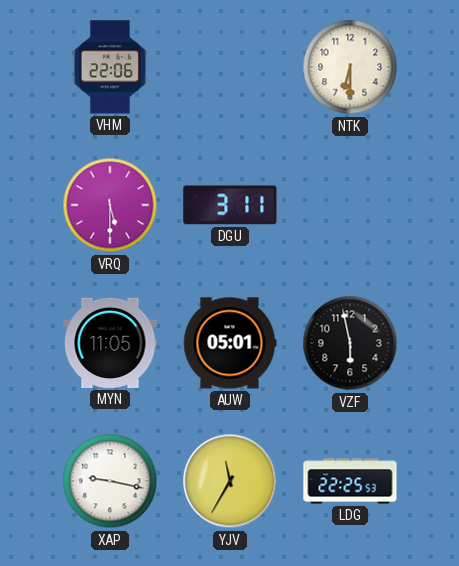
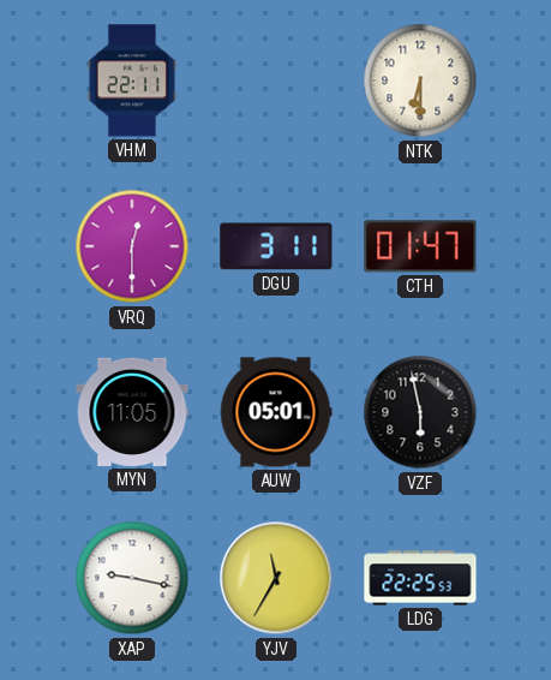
VHM: 22:06 -> 22:11 (132, 80)
VRQ: 5:30 -> 12:30 (132, 246)
CTH: none -> 01:47 (420, 246)
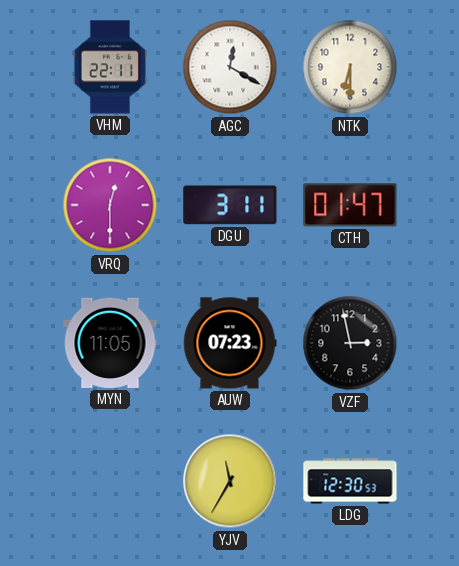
AGC: none -> 12:20 (230, 67)
AUW: 05:01 -> 07:23 (230, 343)
VZF: 5:58 -> 2:58 (350, 343)
XAP: 9:17 -> none (132, 578)
LDG: 22:25 -> 12:30 (350, 481)
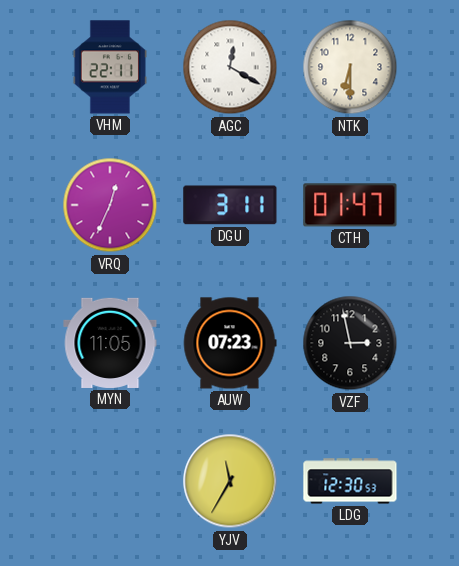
VRQ: 12:30 -> 12:34 (110, 205)
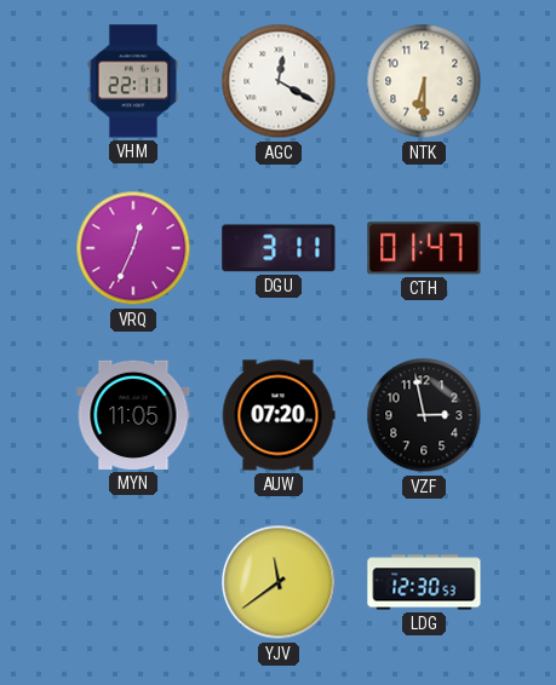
AUW: 07:23 -> 07:20 (279, 415)
YJV: 11:35 -> 11:39 (279, 582)
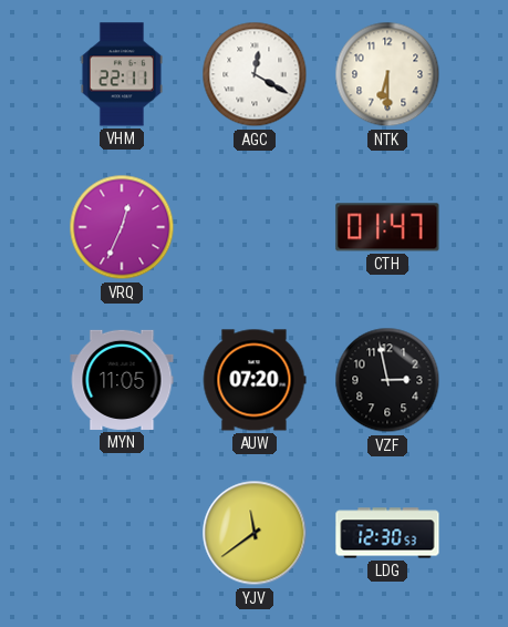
DGU: 3:11 -> none (279, 248)
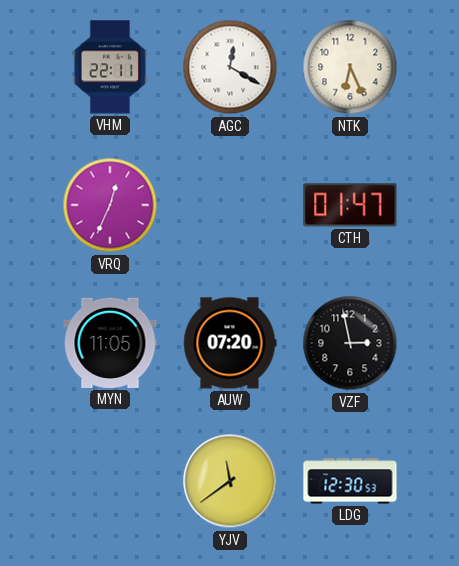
NTK: 6:30 -> 6:26 (350, 67)
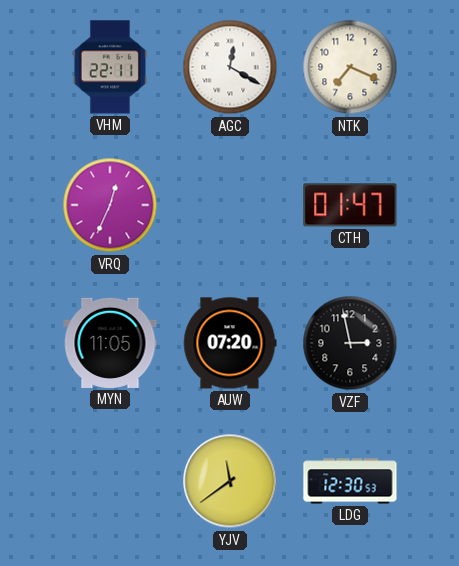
NTK: 6:26 -> 7:19 (350, 67)
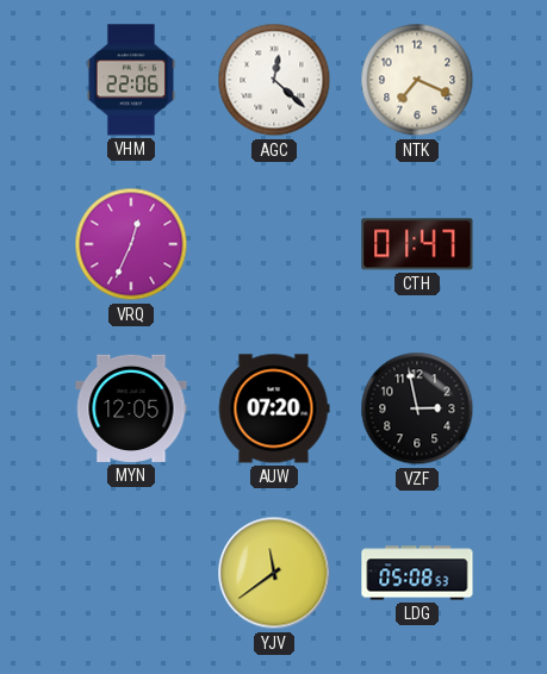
VHM: 22:11 -> 22:06 (131, 80)
AGC: 12:20 -> 12:22 (274, 80)
MYN: 11:05 -> 12:05 (131, 408)
LDG: 12:30 -> 05:08 (417, 573)
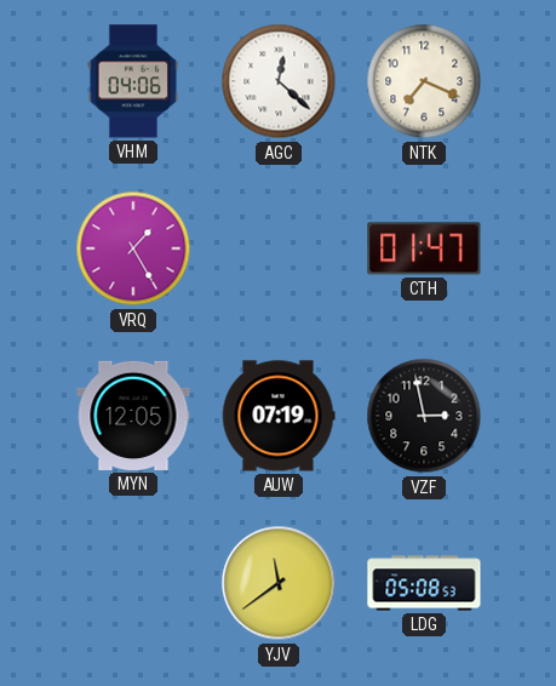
VHM: 22:06 -> 04:06 (133, 81)
VRQ: 12:34 -> 1:25 (133, 248)
AUW: 07:20 -> 07:19 (279, 416)
